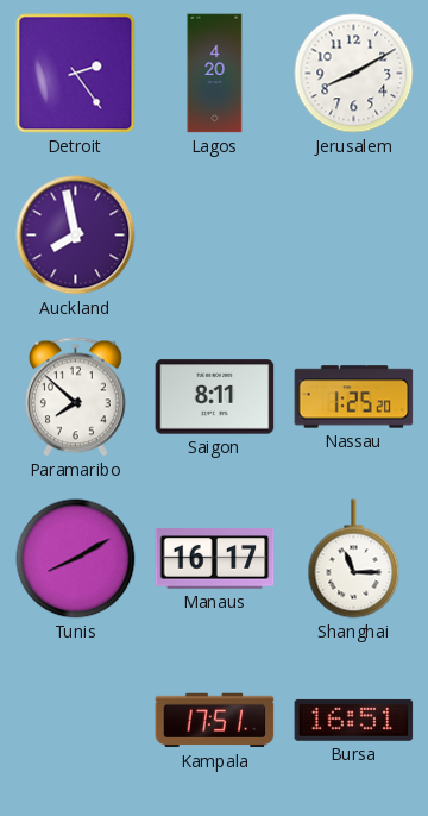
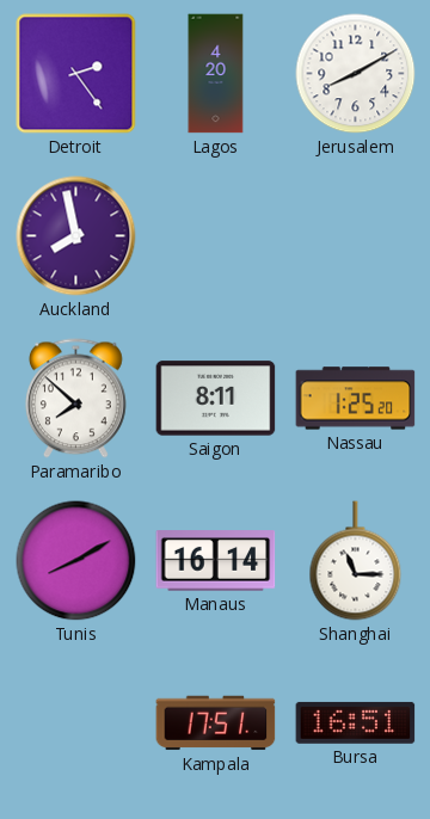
Manaus: 16:17 -> 16:14 (216, 561)
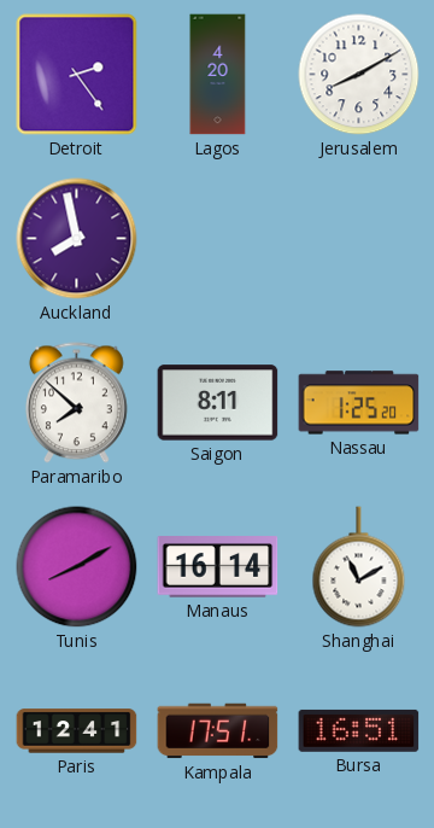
Shanghai: 11:15 -> 11:10 (359, 567)
Paris: none -> 12:41 (77, 731)
